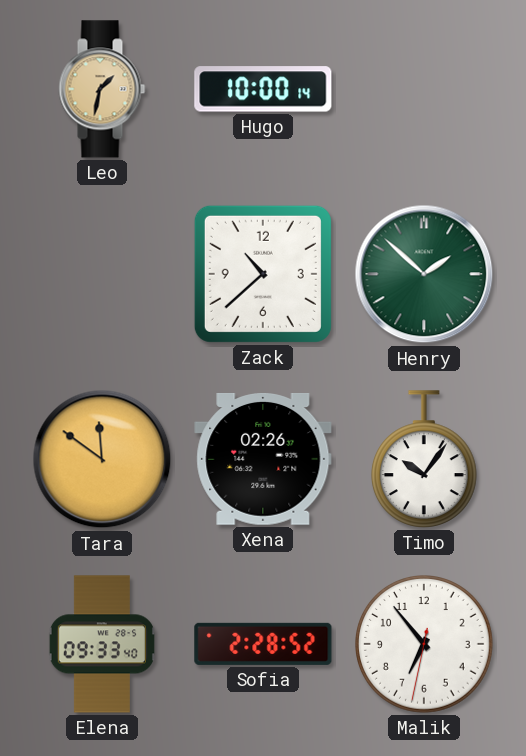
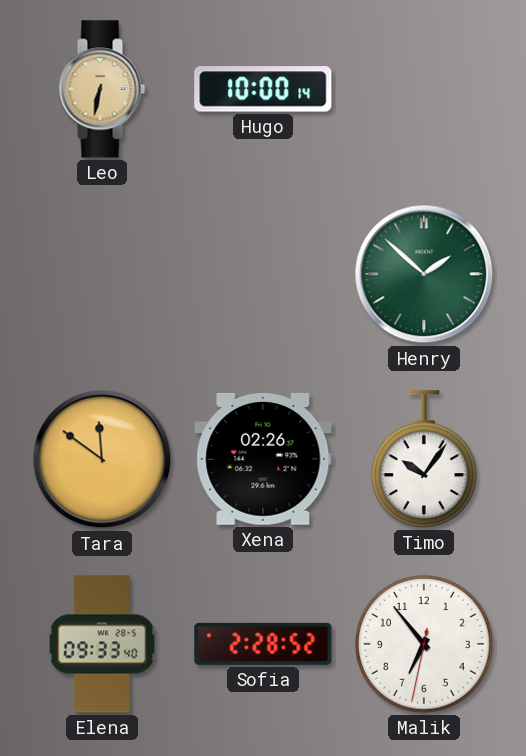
Leo: 1:32 -> 6:32 (102, 89)
Zack: 10:38 -> none (263, 274)
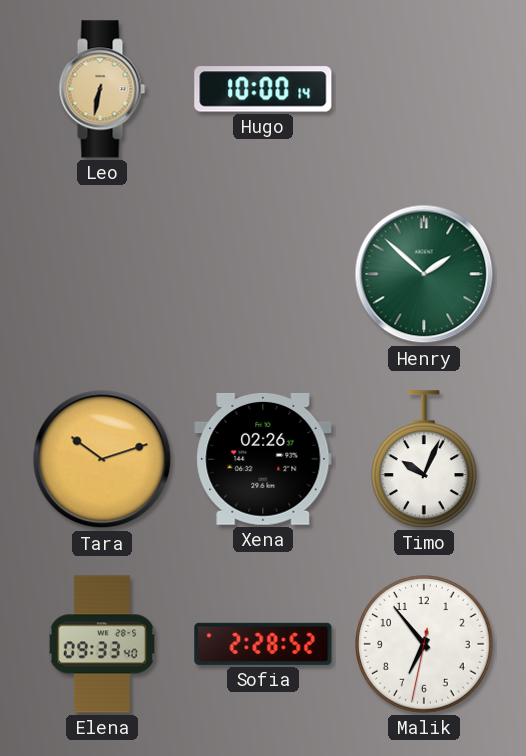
Tara: 11:51 -> 10:12 (102, 459)
Timo: 10:06 -> 10:04 (424, 459)
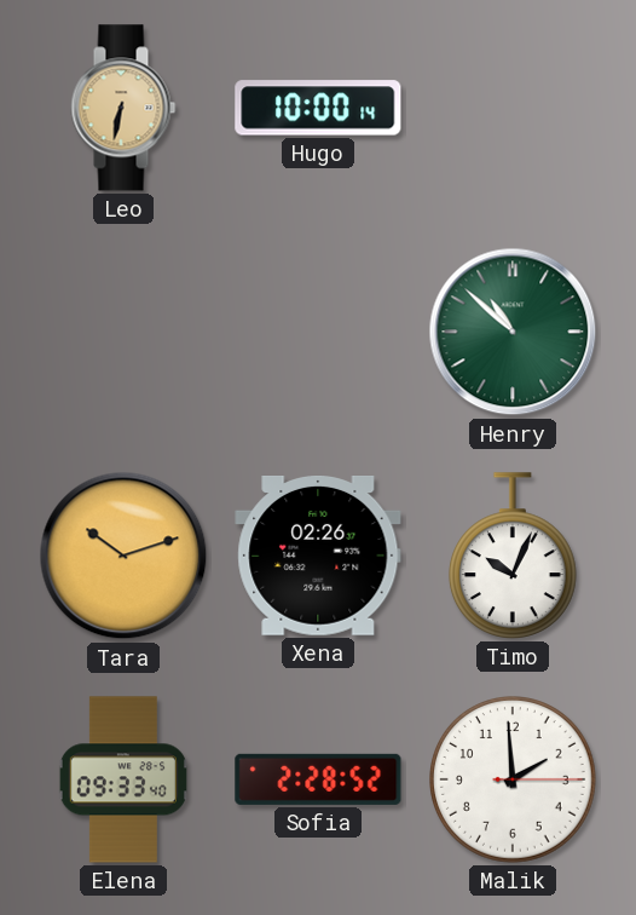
Henry: 1:52 -> 10:52 (513, 332)
Malik: 6:53 -> 1:59 (514, 781)
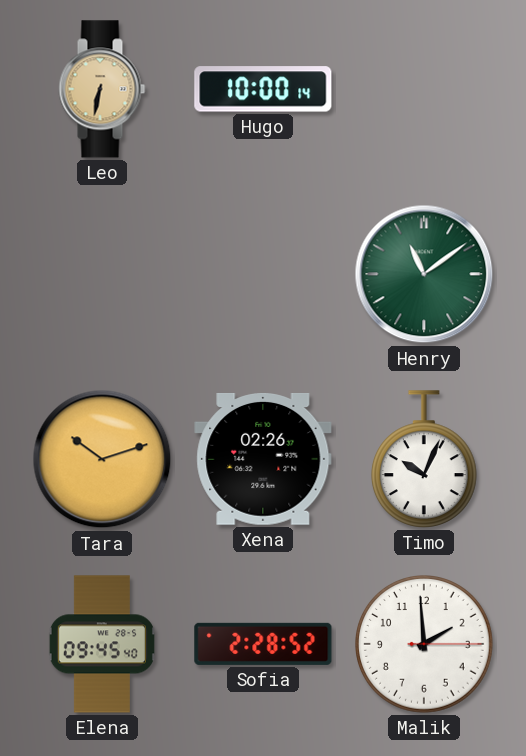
Henry: 10:52 -> 11:09 (424, 274)
Elena: 09:33 -> 09:45 (102, 644)
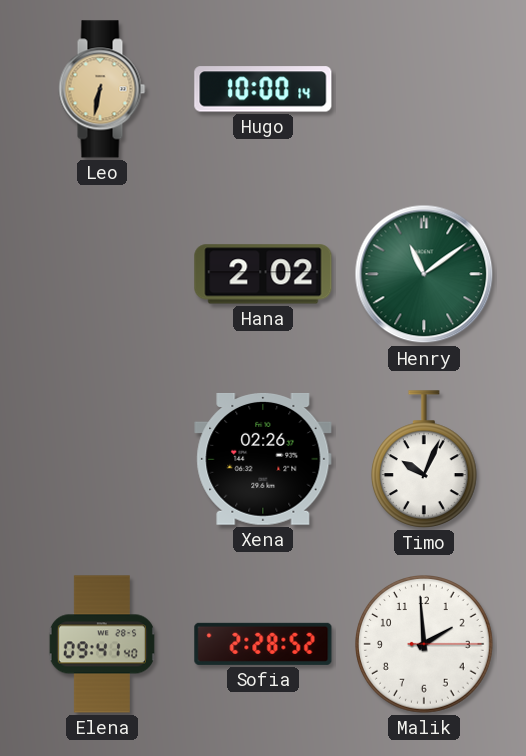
Hana: none -> 2:02 (263, 274)
Tara: 10:12 -> none (102, 459)
Elena: 09:45 -> 09:41 (102, 644)
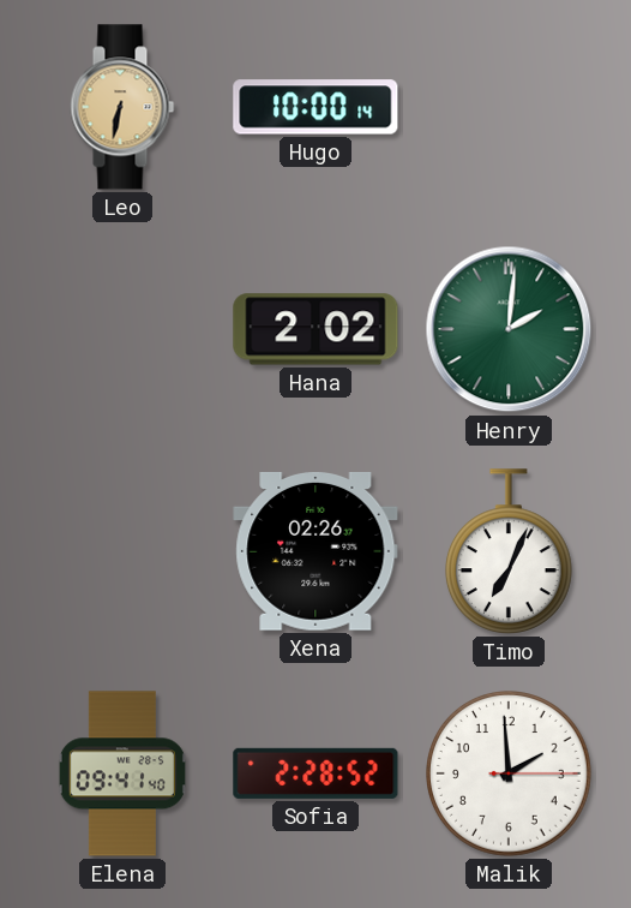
Henry: 11:09 -> 2:01 (509, 329)
Timo: 10:04 -> 7:04 (509, 551)
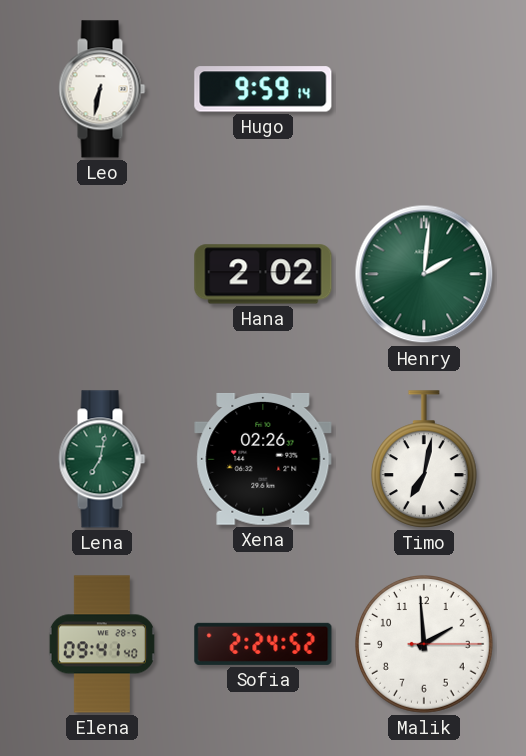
Leo dial: champagne -> white (102, 89)
Hugo: 10:00 -> 9:59 (263, 89)
Lena: none -> 7:02 (102, 459)
Timo: 7:04 -> 7:02 (424, 459)
Sofia: 2:28 -> 2:24 (263, 644)
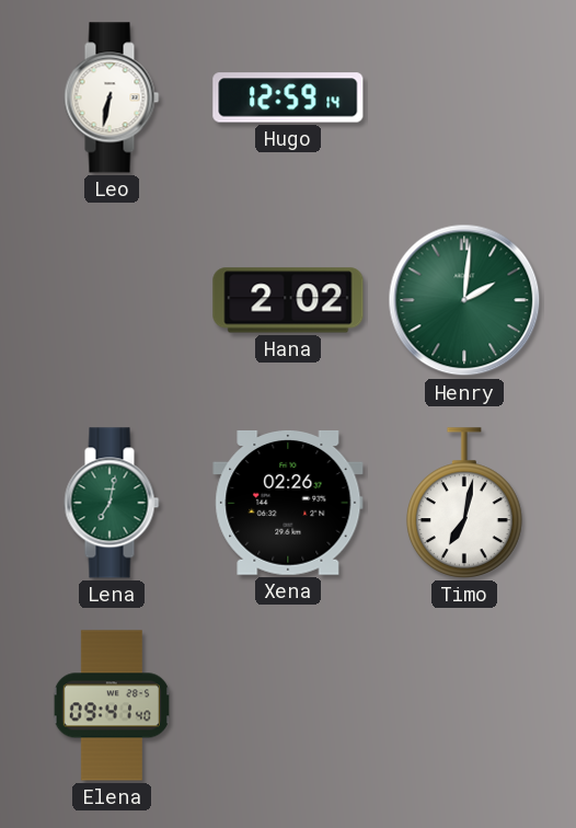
Hugo: 9:59 -> 12:59 (288, 97)
Sofia: 2:24 -> none (263, 644)
Malik: 1:59 -> none (425, 645)
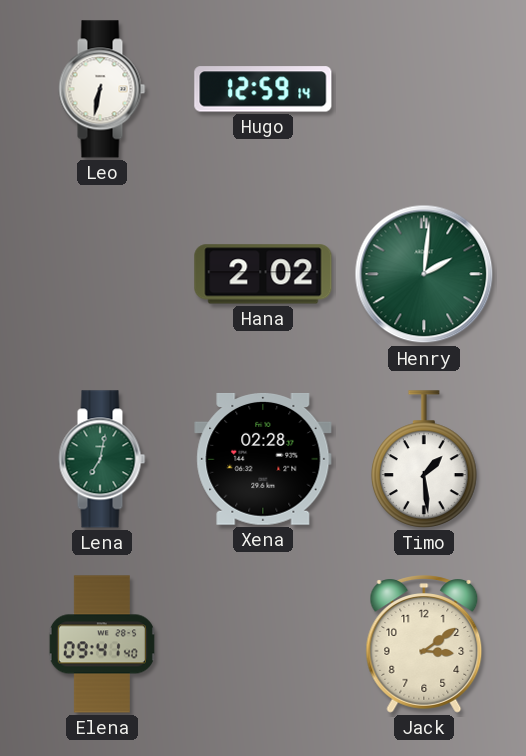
Xena: 02:26 -> 02:28 (263, 460)
Timo: 7:02 -> 1:29 (424, 459)
Jack: none -> 3:09 (424, 644)
